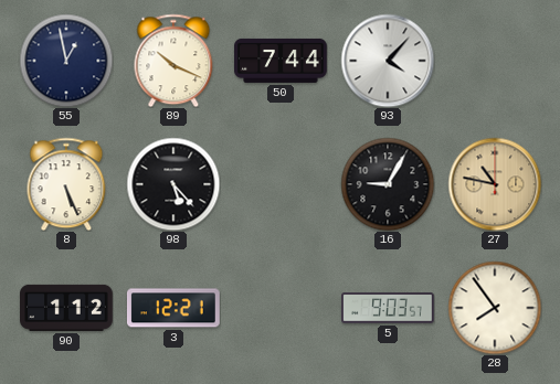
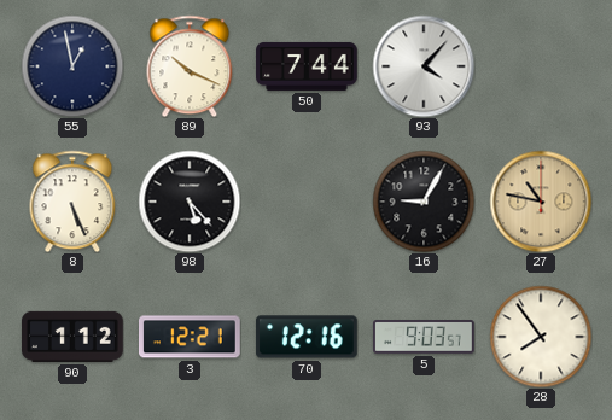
70: none -> 12:16 (307, 337)
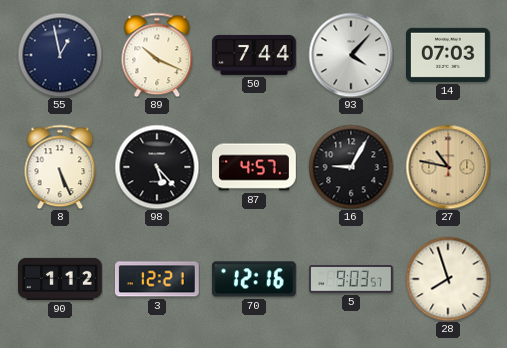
14: none -> 07:03 (449, 55)
87: none -> 4:57 (255, 167)
28: 7:54 -> 7:57 (448, 279)
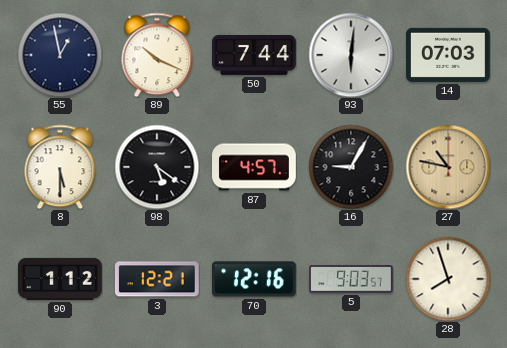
93: 4:07 -> 6:01 (351, 55)
8: 5:26 -> 5:30 (60, 167)
98: 5:23 -> 5:21 (157, 167)
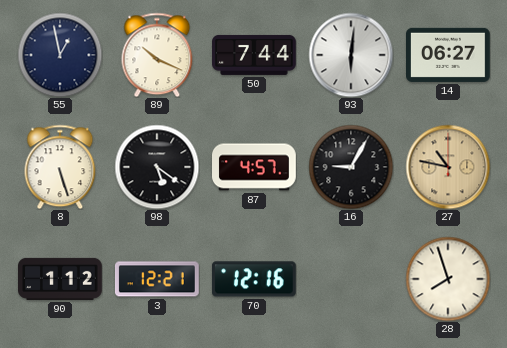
14: 07:03 -> 06:27 (449, 55)
8: 5:30 -> 5:27 (60, 167)
5: 9:03 -> none (351, 279)
